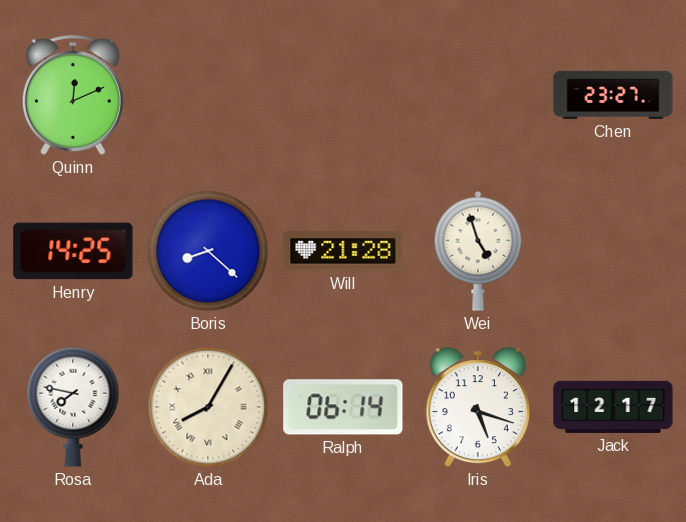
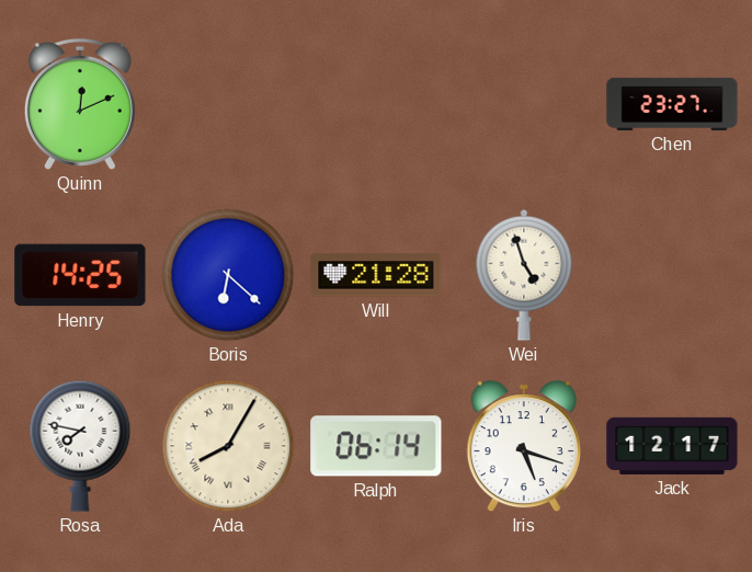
Boris: 8:22 -> 6:22 (228, 275)
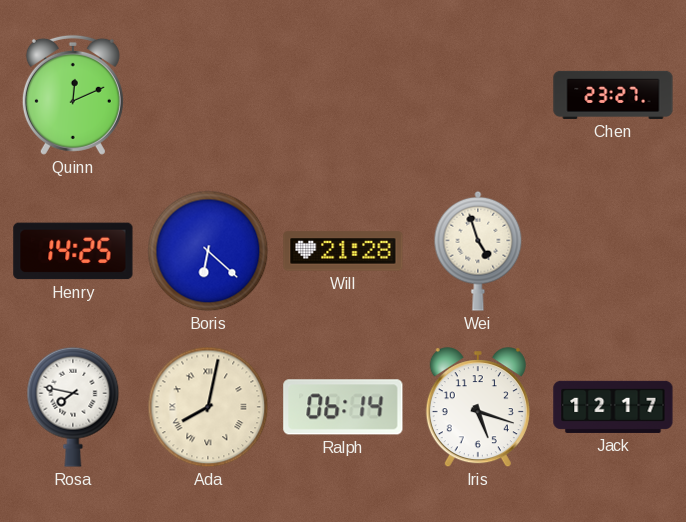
Ada: 8:05 -> 8:02 (208, 407)
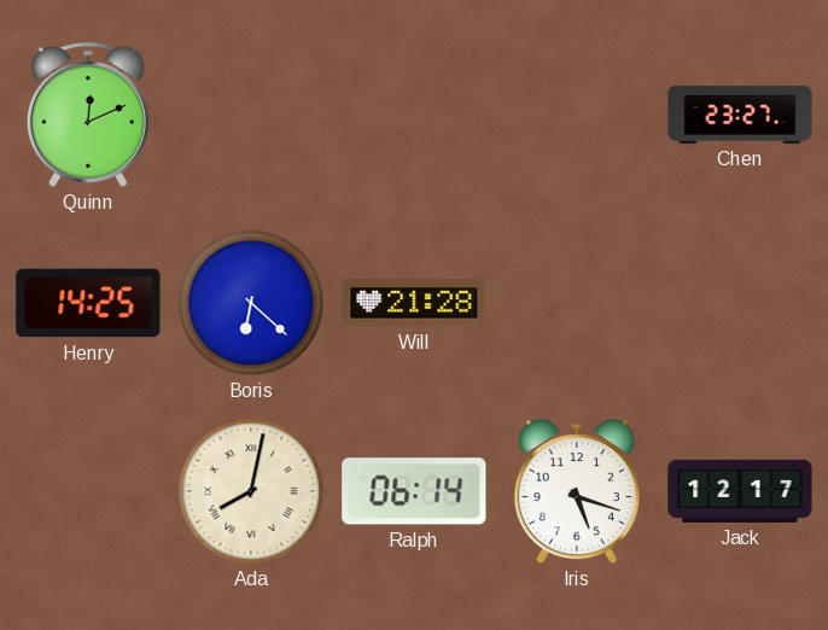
Wei: 4:57 -> none (478, 251)
Rosa: 7:47 -> none (73, 407)
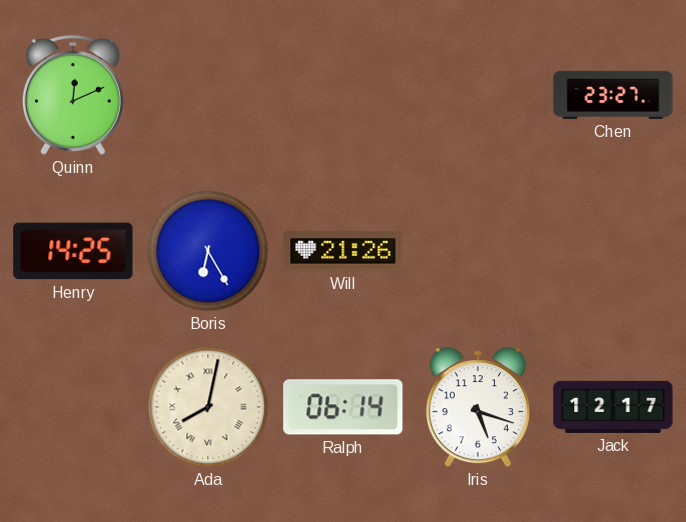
Boris: 6:22 -> 6:25 (208, 251)
Will: 21:28 -> 21:26 (343, 251)
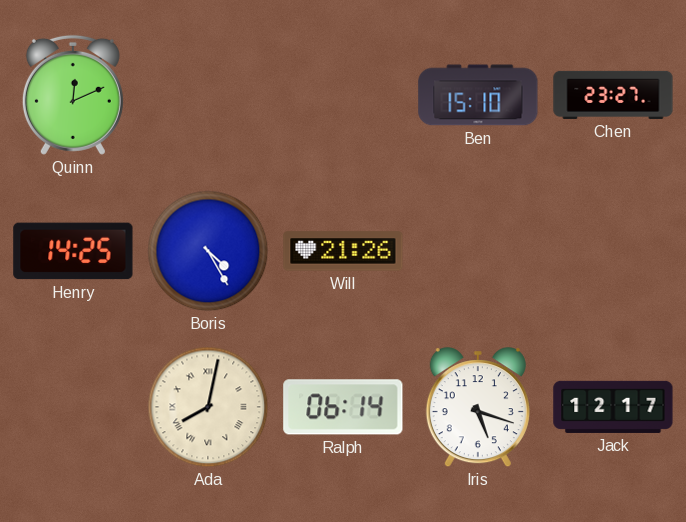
Ben: none -> 15:10 (478, 95)
Boris: 6:25 -> 4:25 (208, 251)
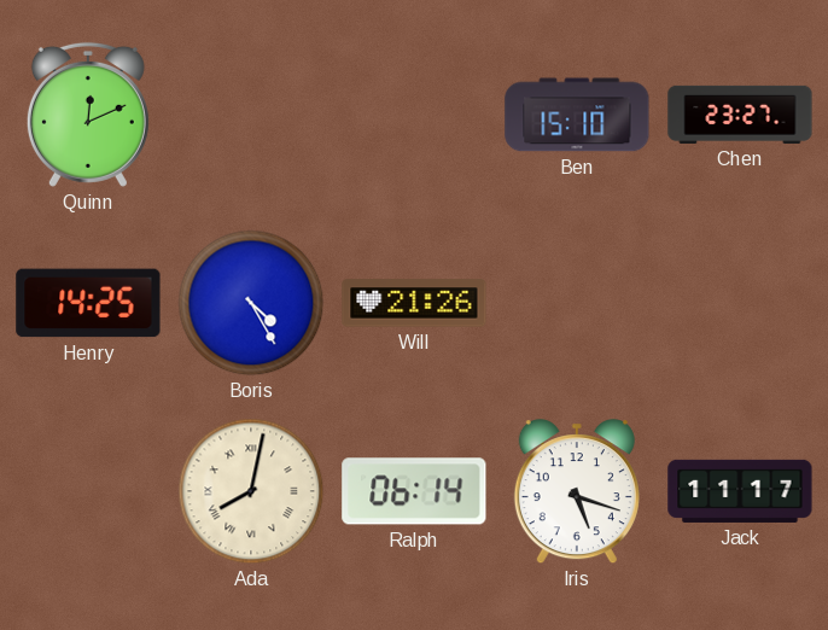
Jack: 12:17 -> 11:17 (740, 491)
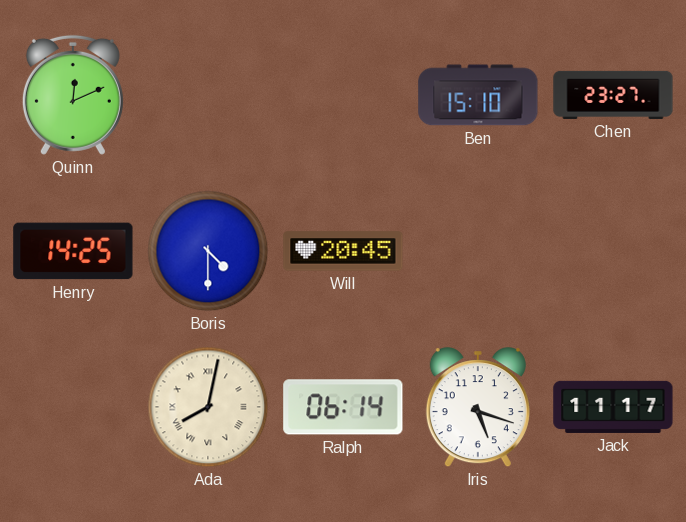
Boris: 4:25 -> 4:30 (208, 251)
Will: 21:26 -> 20:45 (343, 251)
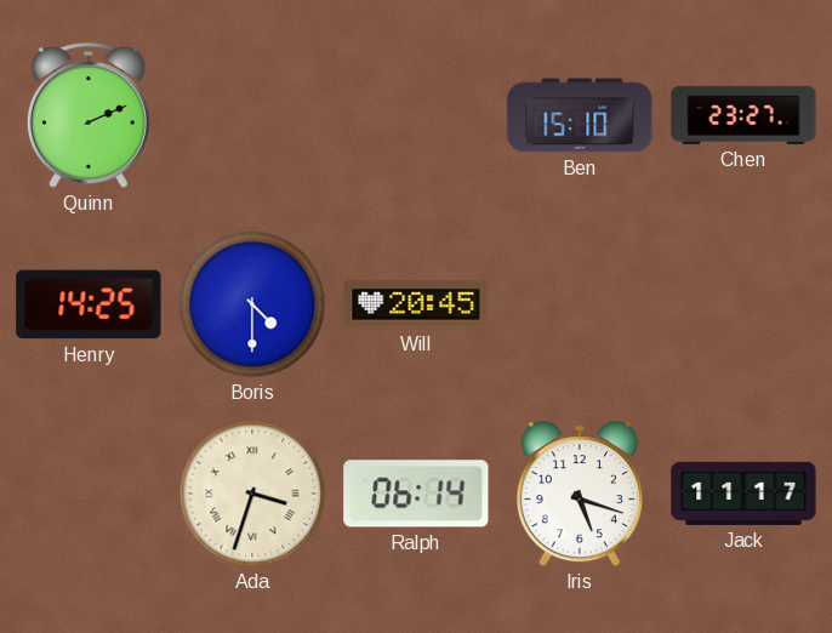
Quinn: 12:11 -> 2:11 (89, 115)
Ada: 8:02 -> 3:33 (252, 494)
